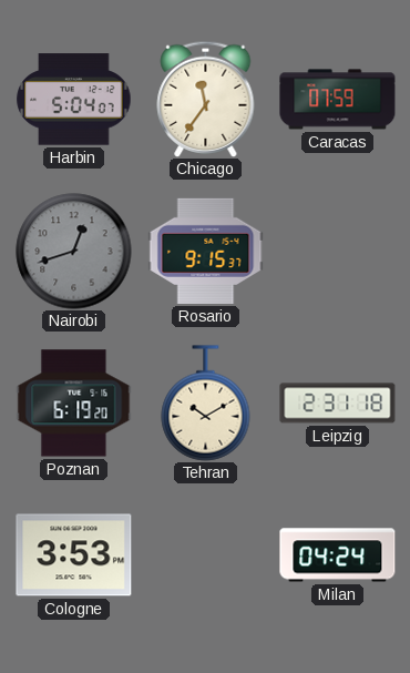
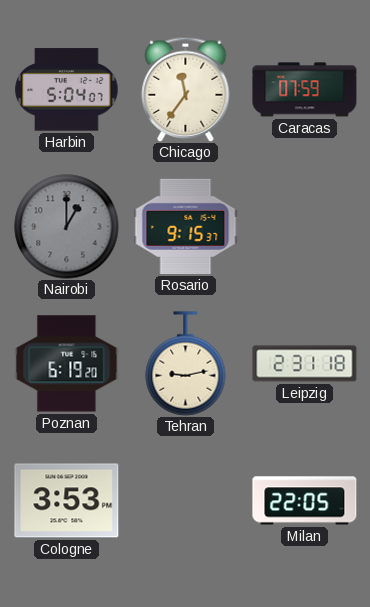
Nairobi: 12:42 -> 1:00 (67, 227)
Tehran: 10:10 -> 9:13 (186, 364)
Milan: 04:24 -> 22:05 (305, 501)
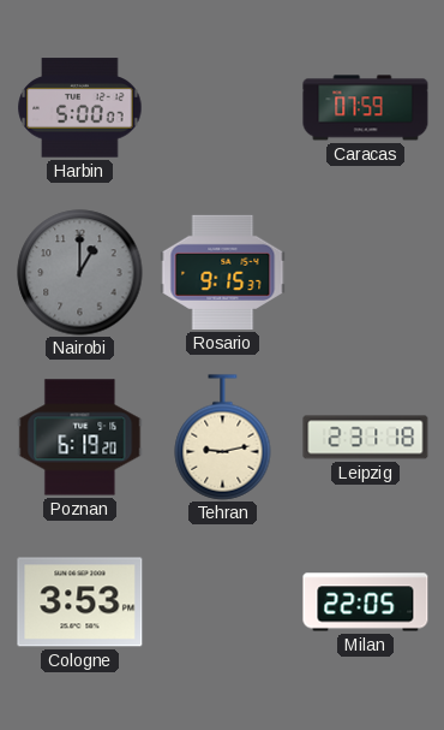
Harbin: 5:04 -> 5:00 (80, 108)
Chicago: 11:36 -> none (186, 89)
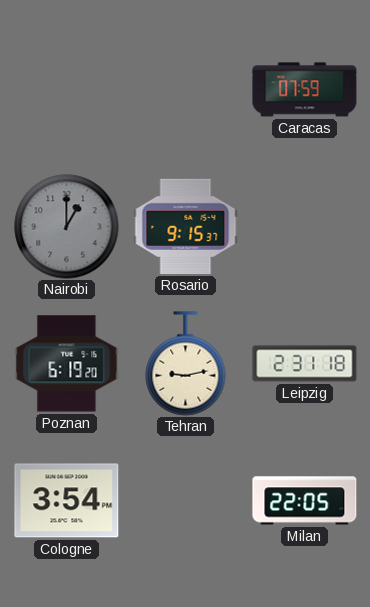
Harbin: 5:00 -> none (80, 108)
Cologne: 3:53 -> 3:54 (67, 501)
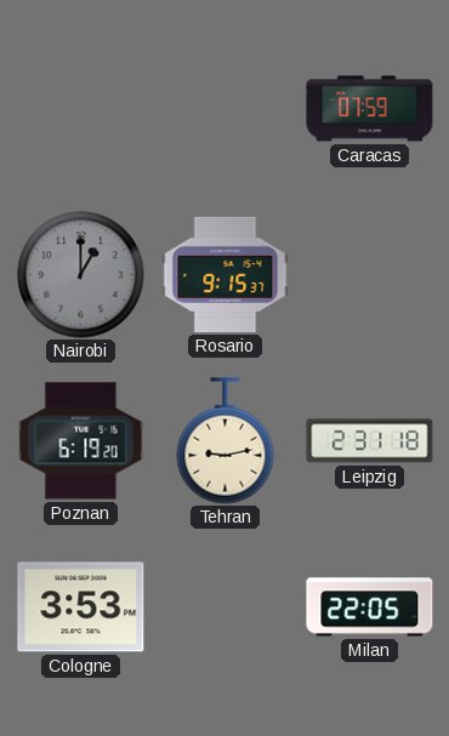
Cologne: 3:54 -> 3:53 (81, 607)
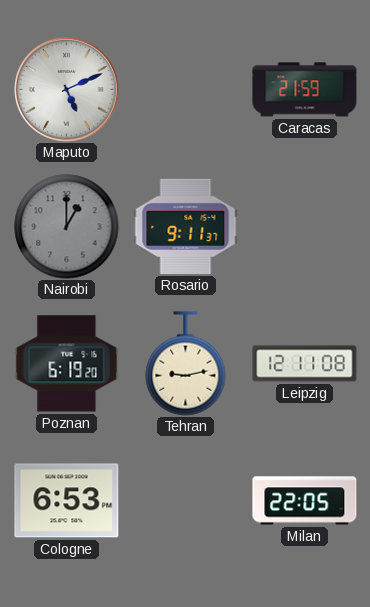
Maputo: none -> 5:11 (67, 90)
Caracas: 07:59 -> 21:59 (305, 90)
Rosario: 9:15 -> 9:11 (186, 226)
Leipzig: 2:31 -> 12:11 (305, 364)
Cologne: 3:53 -> 6:53 (67, 501)
